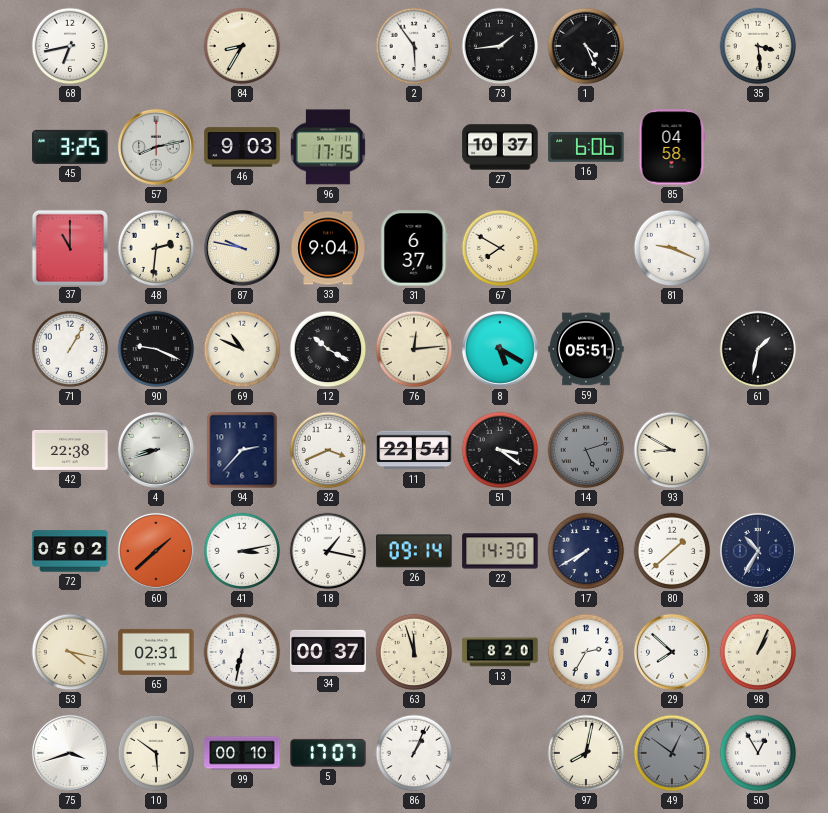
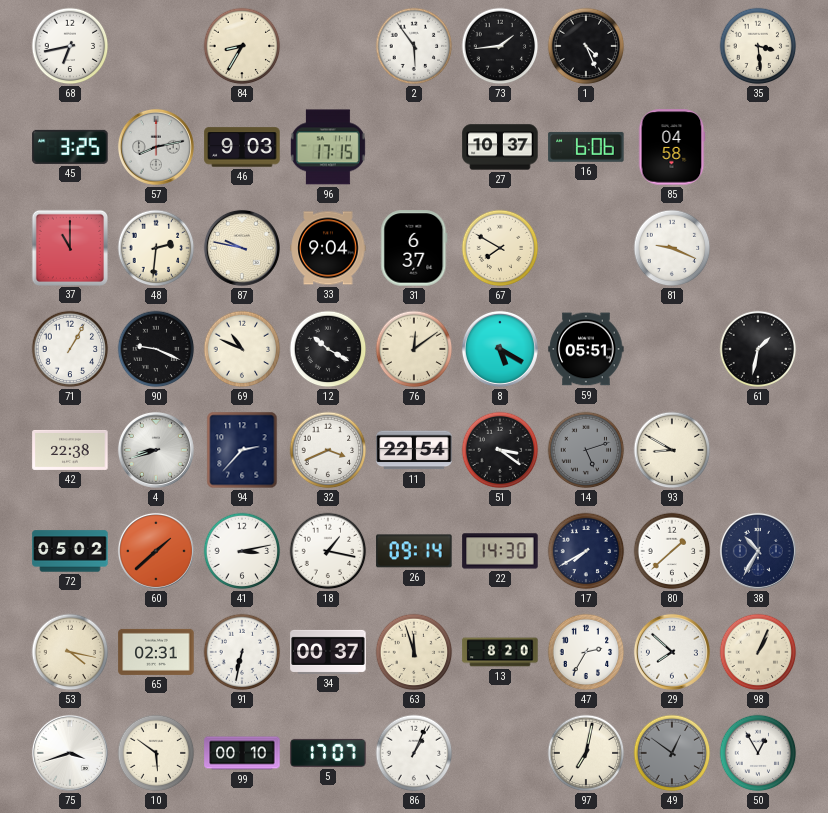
76: 12:14 -> 12:09 (414, 349)
97: 8:02 -> 7:02 (586, 753)
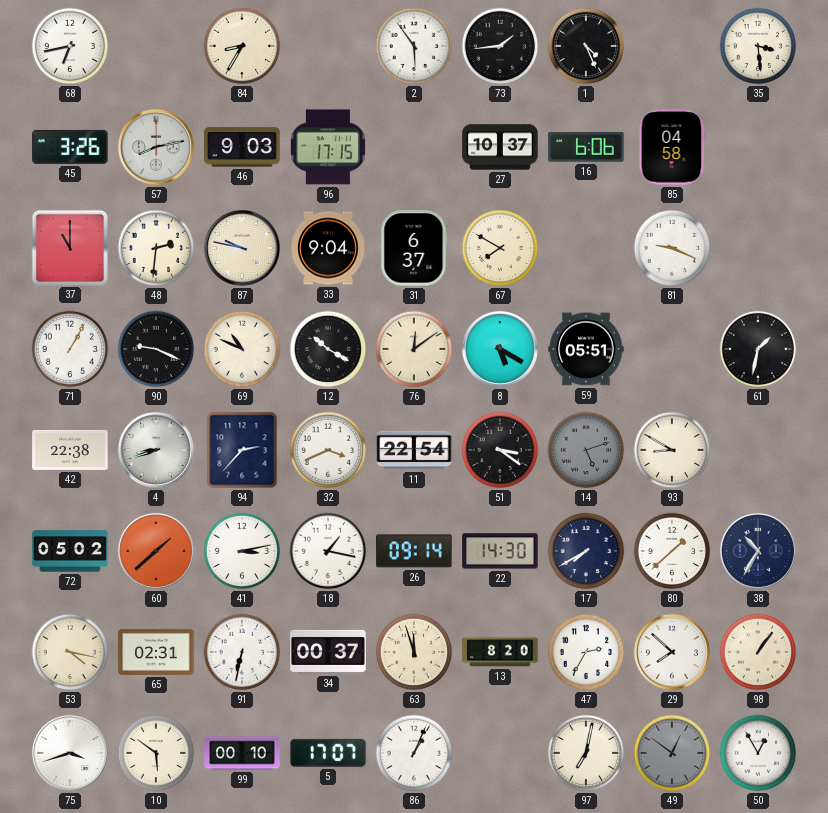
45: 3:25 -> 3:26 (70, 147)
98: 1:04 -> 1:06 (758, 652)
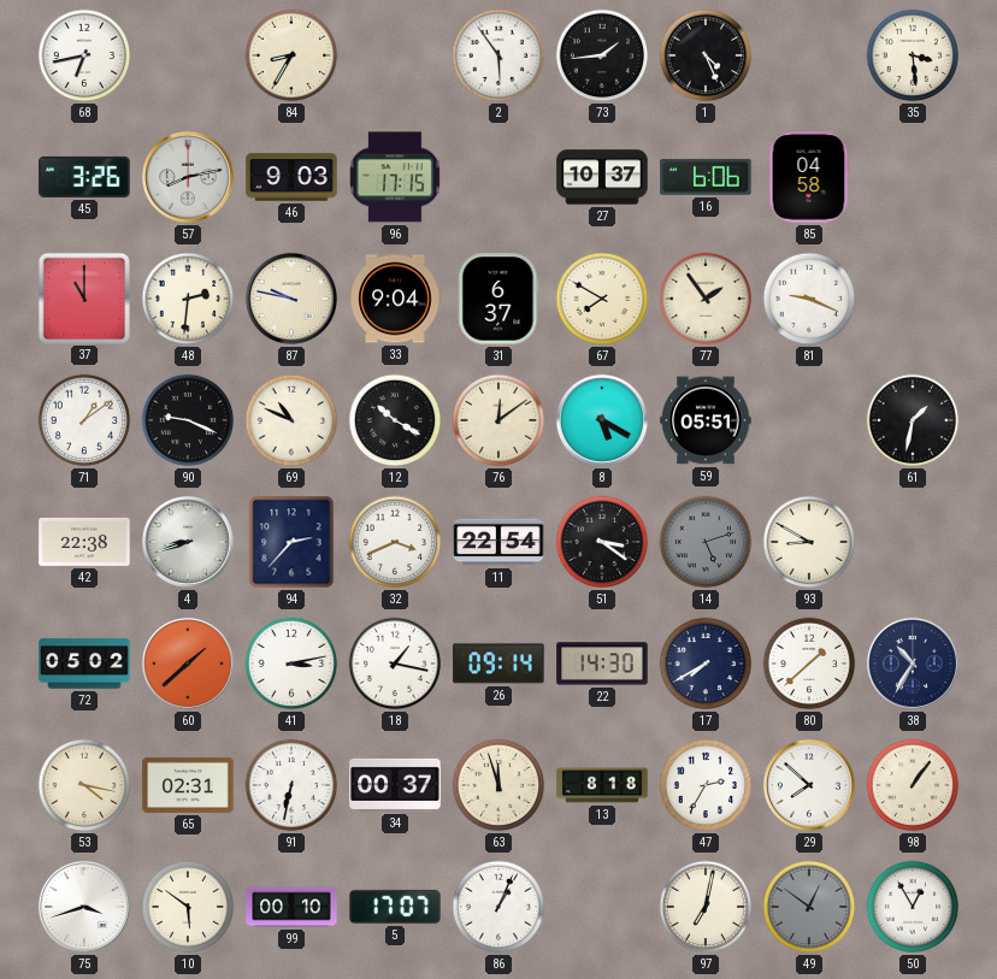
77: none -> 1:54 (706, 299)
71: 1:05 -> 1:09 (84, 420)
13: 8:20 -> 8:18 (602, 785)
